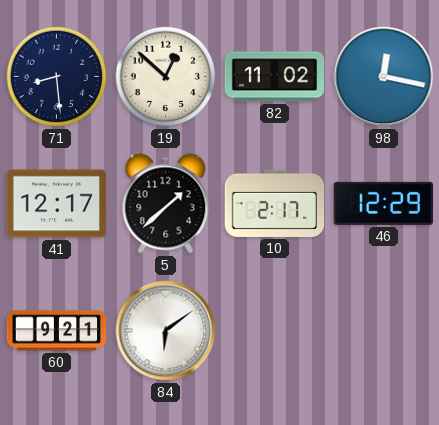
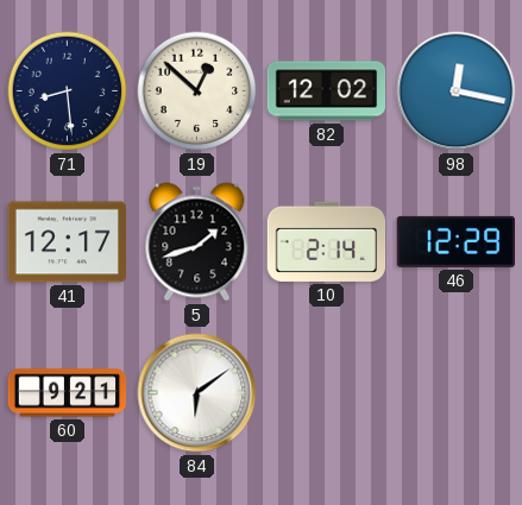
82: 11:02 -> 12:02 (327, 91)
5: 1:38 -> 1:42 (197, 242)
10: 2:17 -> 2:14 (327, 241)
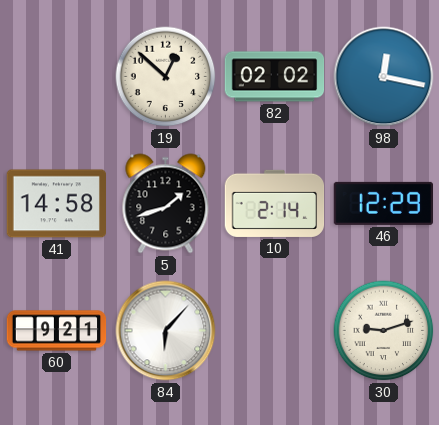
71: 8:29 -> none (68, 91)
82: 12:02 -> 02:02 (275, 77)
41: 12:17 -> 14:58 (56, 204)
84: 6:09 -> 6:07 (166, 331)
30: none -> 9:12 (384, 331)
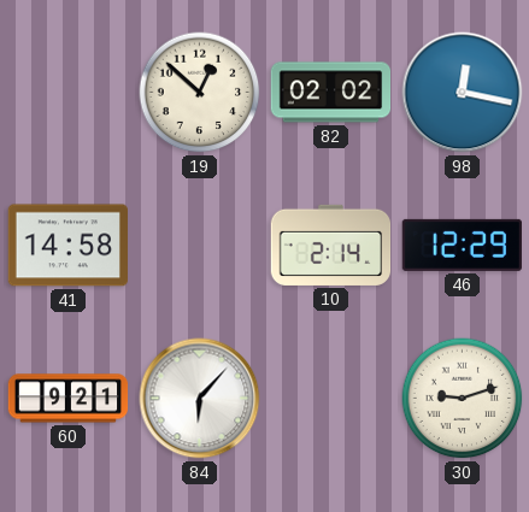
5: 1:42 -> none (166, 204)
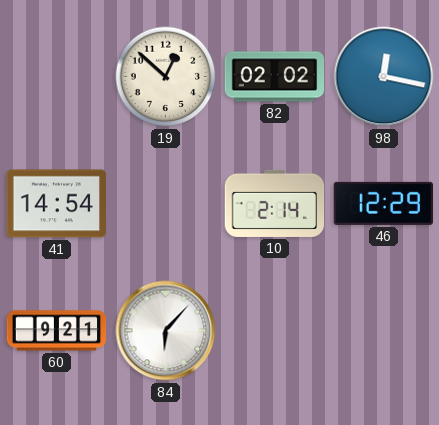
41: 14:58 -> 14:54 (56, 204)
30: 9:12 -> none (463, 399)
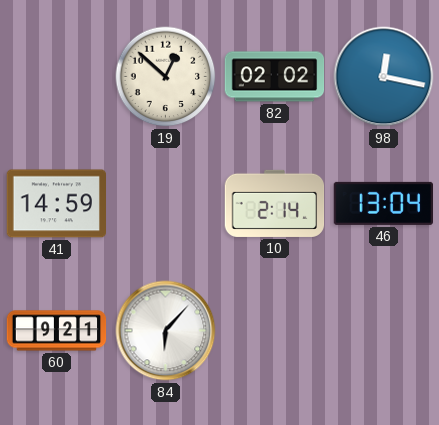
41: 14:54 -> 14:59 (56, 204)
46: 12:29 -> 13:04 (383, 203)
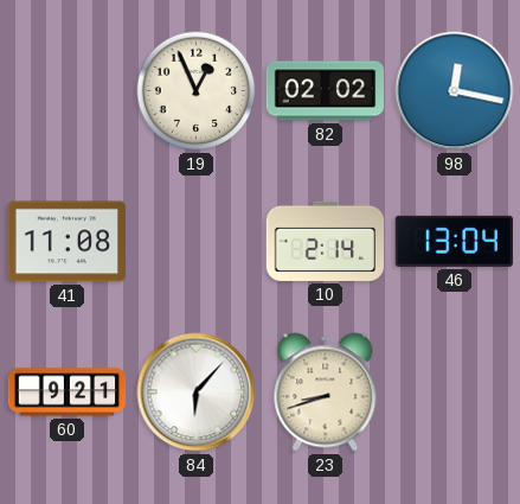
19: 12:52 -> 12:56 (197, 91)
41: 14:59 -> 11:08 (66, 242)
23: none -> 8:42 (326, 393)
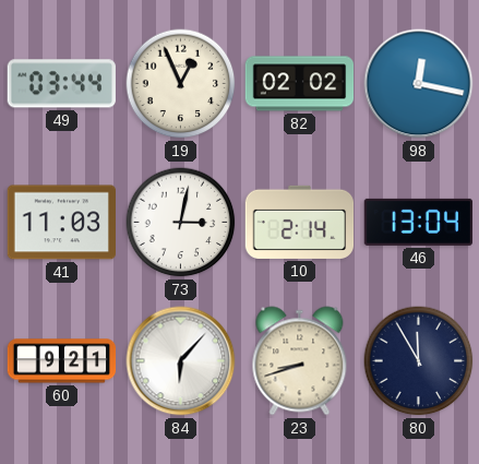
49: none -> 03:44 (61, 84)
41: 11:08 -> 11:03 (61, 223)
73: none -> 3:02 (181, 223)
80: none -> 11:55 (419, 361)
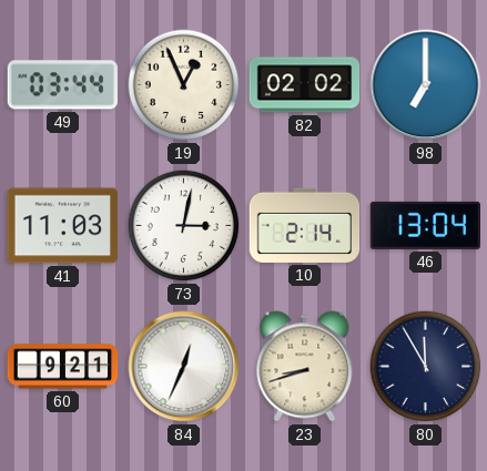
98: 12:17 -> 7:00 (426, 85)
84: 6:07 -> 12:34 (184, 367)
